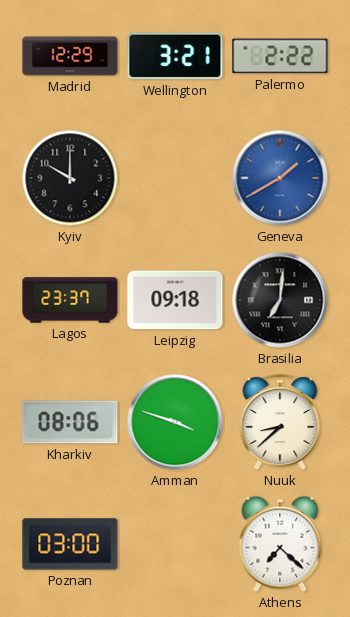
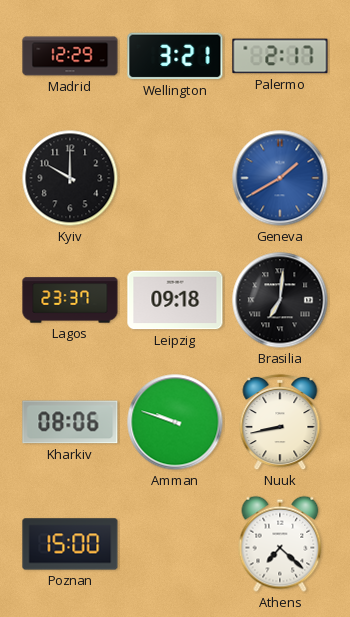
Palermo: 2:22 -> 2:17 (280, 56)
Amman: 3:48 -> 9:48 (175, 422)
Nuuk: 8:38 -> 8:43 (280, 422)
Poznan: 03:00 -> 15:00 (70, 544)
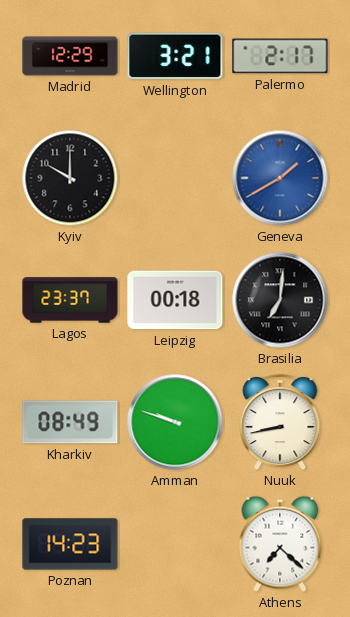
Leipzig: 09:18 -> 00:18 (175, 300)
Kharkiv: 08:06 -> 08:49 (70, 422)
Poznan: 15:00 -> 14:23 (70, 544)
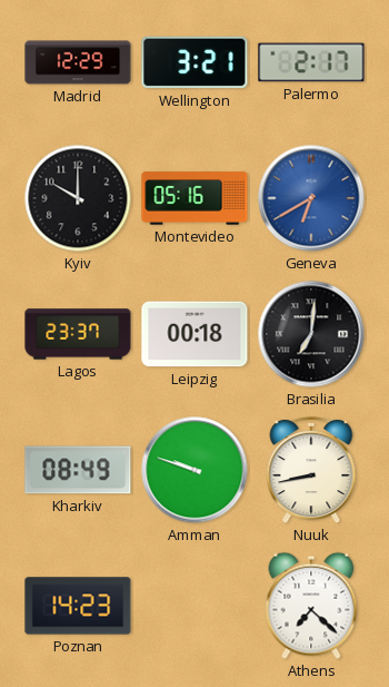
Montevideo: none -> 05:16 (194, 198)
Geneva: 1:40 -> 6:40 (311, 198)
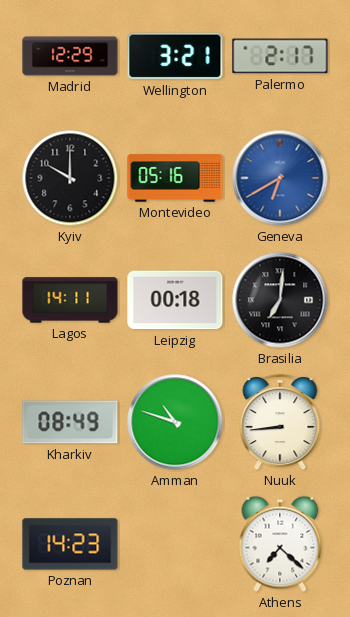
Lagos: 23:37 -> 14:11 (70, 300)
Amman: 9:48 -> 10:48 (175, 422)
Nuuk: 8:43 -> 8:44 (280, 422)
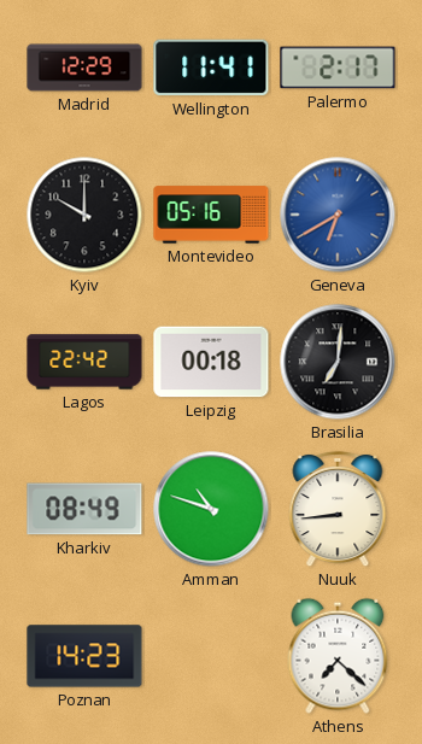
Wellington: 3:21 -> 11:41 (211, 68)
Lagos: 14:11 -> 22:42 (84, 362)
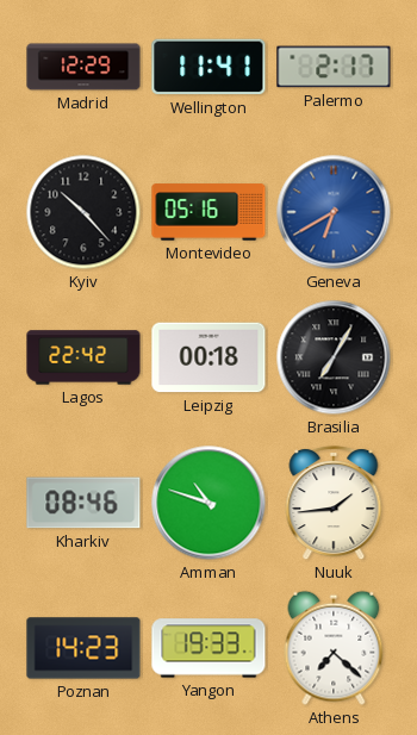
Kyiv: 10:00 -> 10:23 (83, 212)
Brasilia: 7:01 -> 7:05 (334, 357)
Kharkiv: 08:49 -> 08:46 (83, 503)
Nuuk: 8:44 -> 1:44 (334, 503)
Yangon: none -> 19:33 (208, 648)
